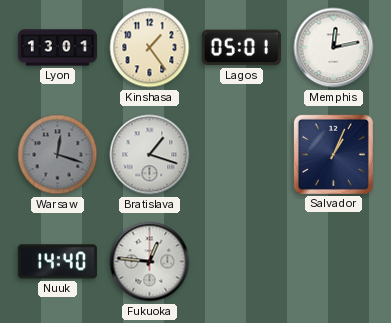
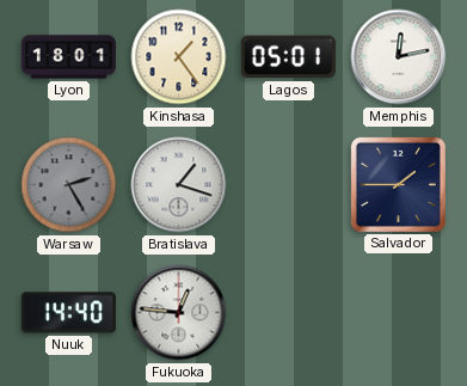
Lyon: 13:01 -> 18:01 (68, 57)
Warsaw: 12:18 -> 2:25 (69, 185)
Salvador: 1:04 -> 1:45 (398, 184)
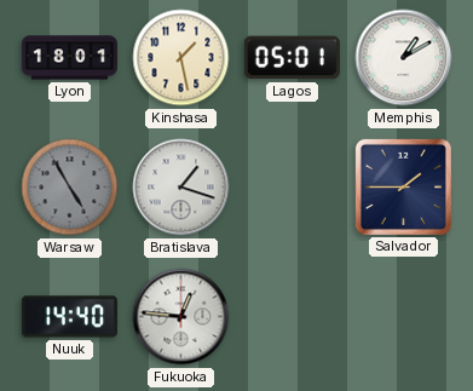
Kinshasa: 1:24 -> 1:28 (181, 58)
Memphis: 12:13 -> 1:10 (404, 58)
Warsaw: 2:25 -> 4:55 (70, 188)
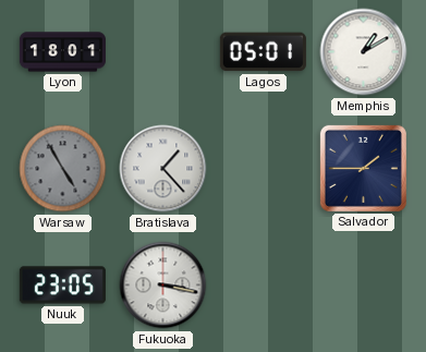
Kinshasa: 1:28 -> none (181, 58)
Bratislava: 1:18 -> 1:23 (163, 169)
Nuuk: 14:40 -> 23:05 (62, 286)
Fukuoka: 12:46 -> 3:17 (163, 286)
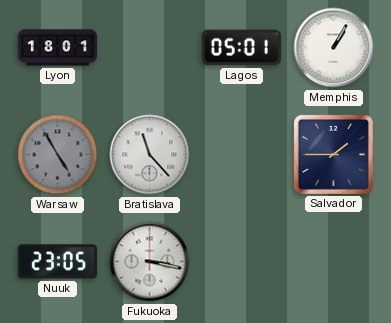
Memphis: 1:10 -> 1:05 (334, 48)
Bratislava: 1:23 -> 11:23 (150, 155)
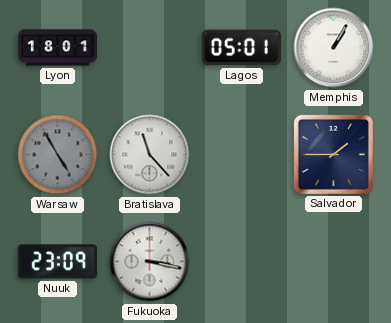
Nuuk: 23:05 -> 23:09 (57, 262)
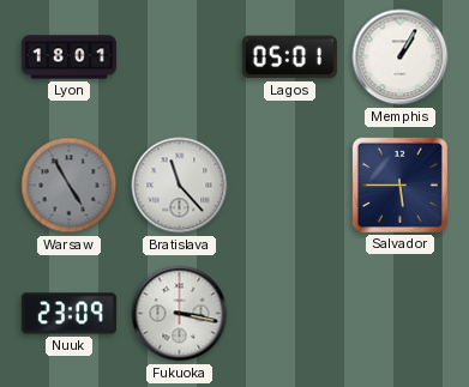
Salvador: 1:45 -> 5:45 (399, 185)
